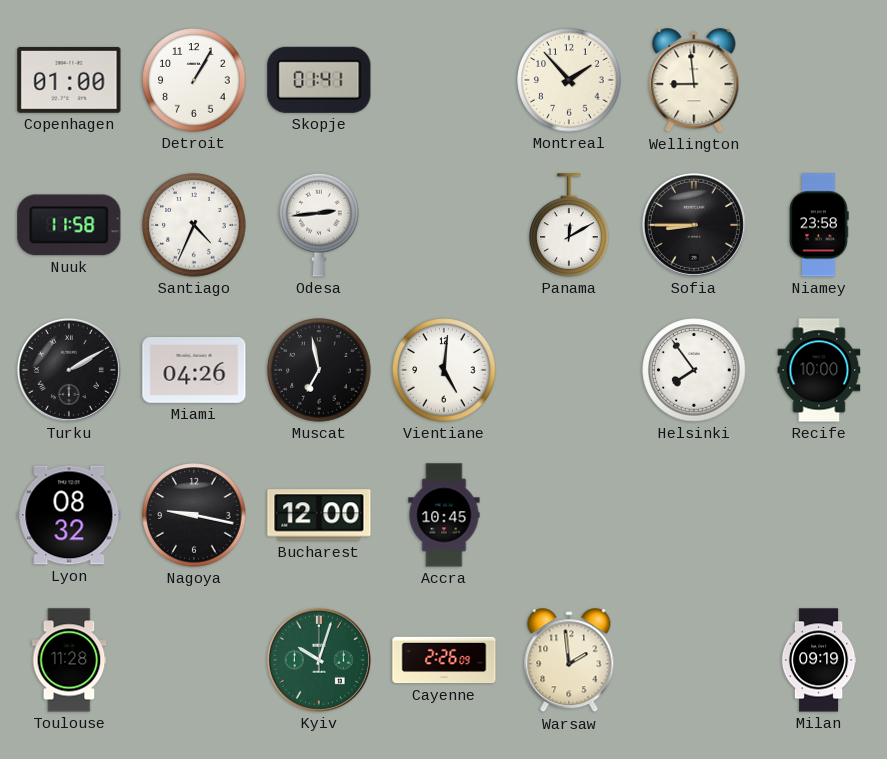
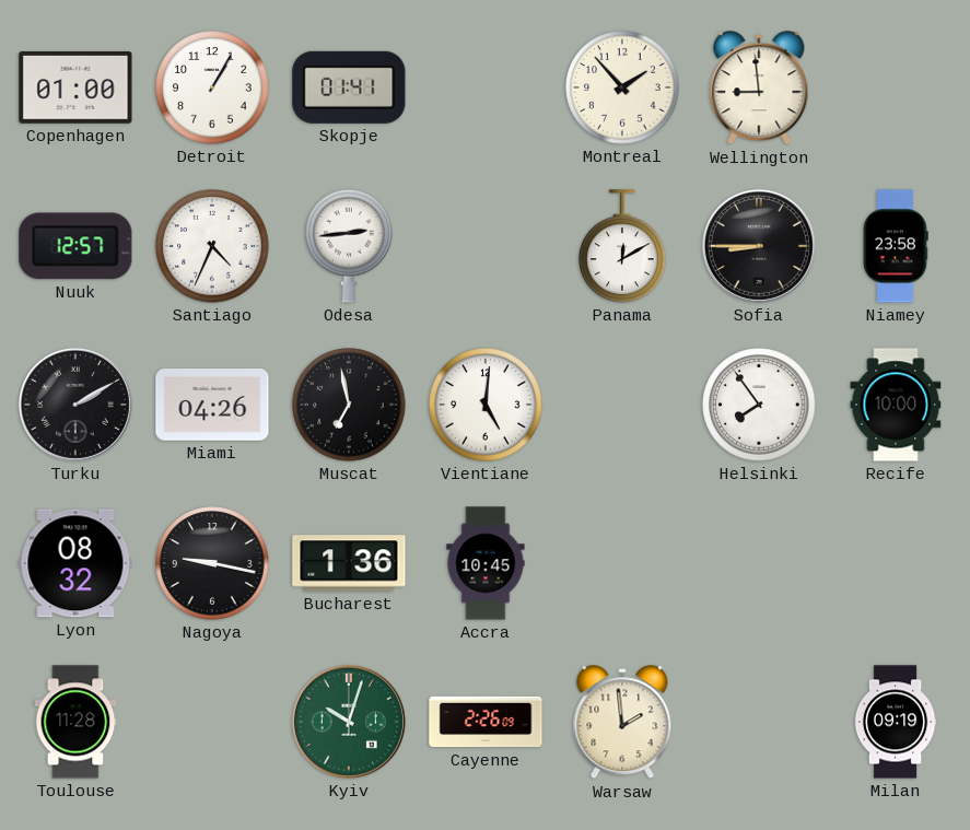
Nuuk: 11:58 -> 12:57 (75, 246)
Bucharest: 12:00 -> 1:36 (349, 563)
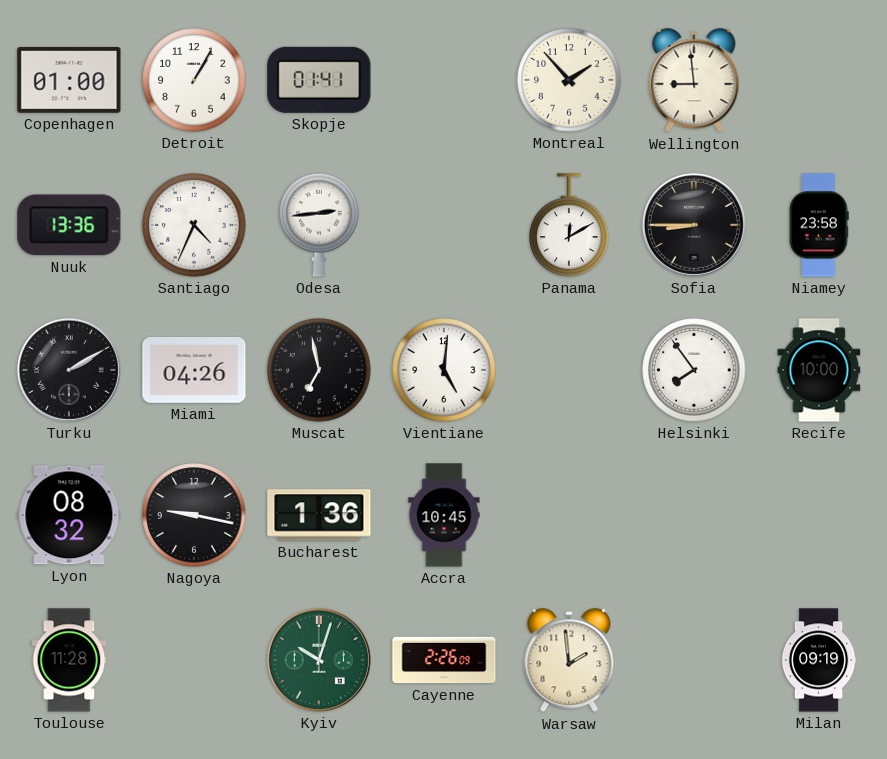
Nuuk: 12:57 -> 13:36 (69, 225)
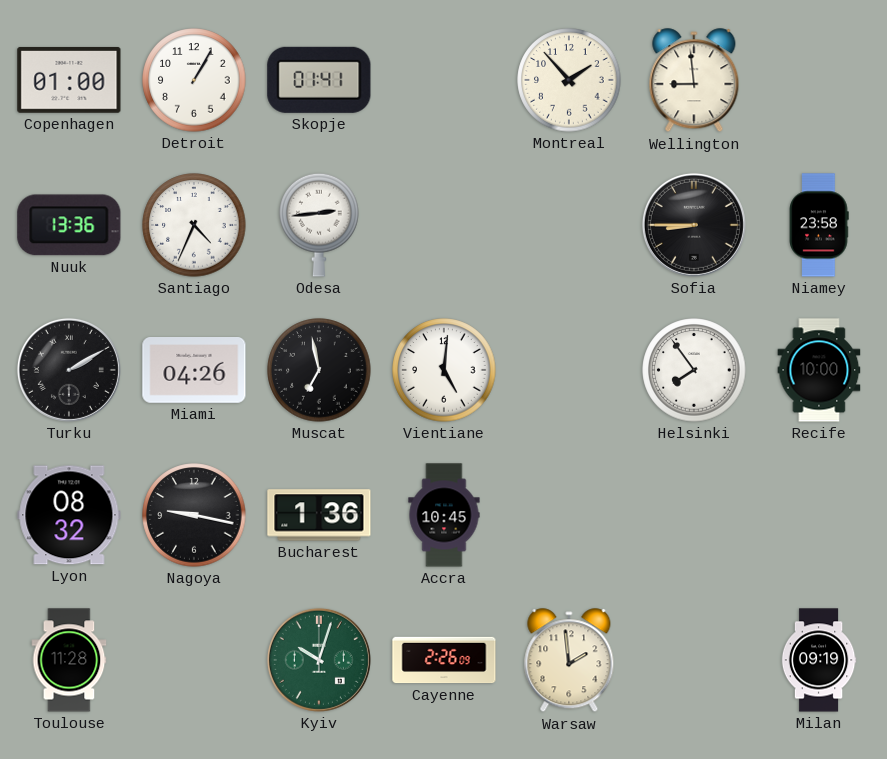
Panama: 12:10 -> none (569, 225)
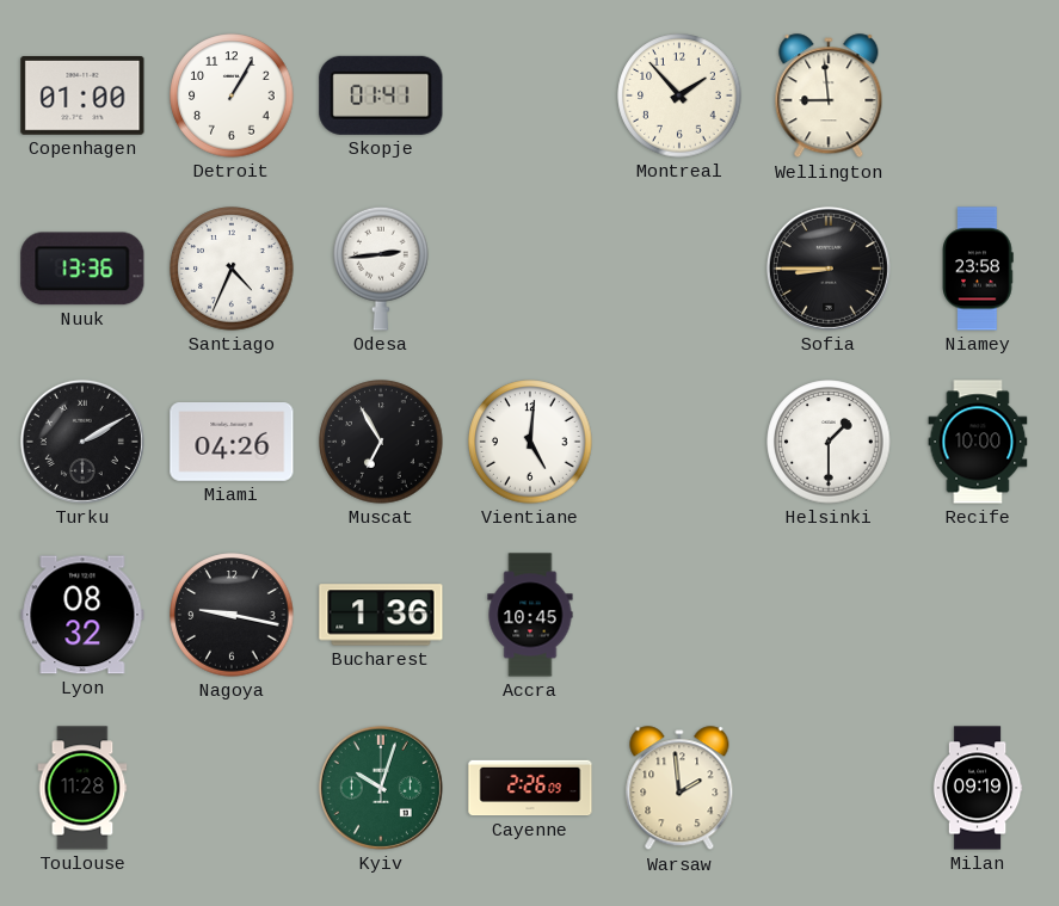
Muscat: 6:58 -> 6:55 (381, 442)
Helsinki: 7:54 -> 1:30 (829, 442)
